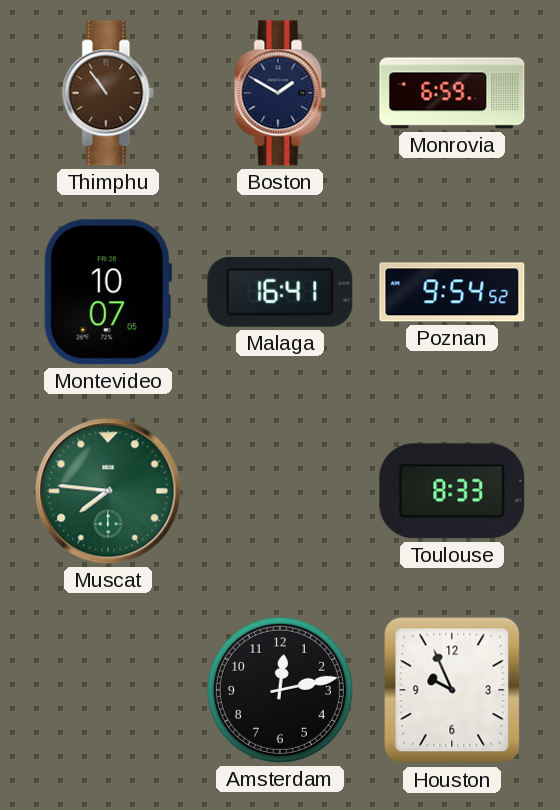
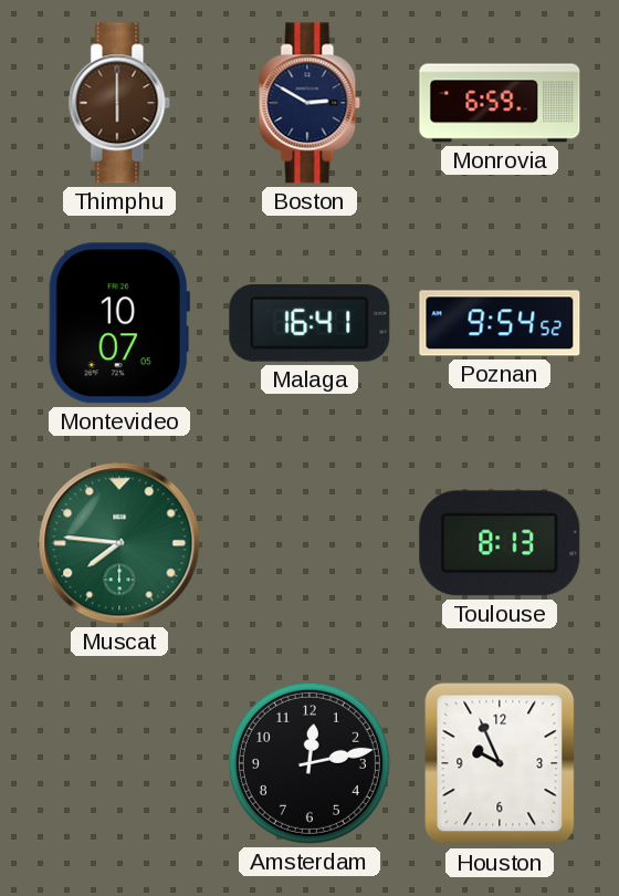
Thimphu: 10:54 -> 6:00 (119, 103)
Boston: 1:50 -> 2:50 (309, 103)
Toulouse: 8:33 -> 8:13 (500, 543)
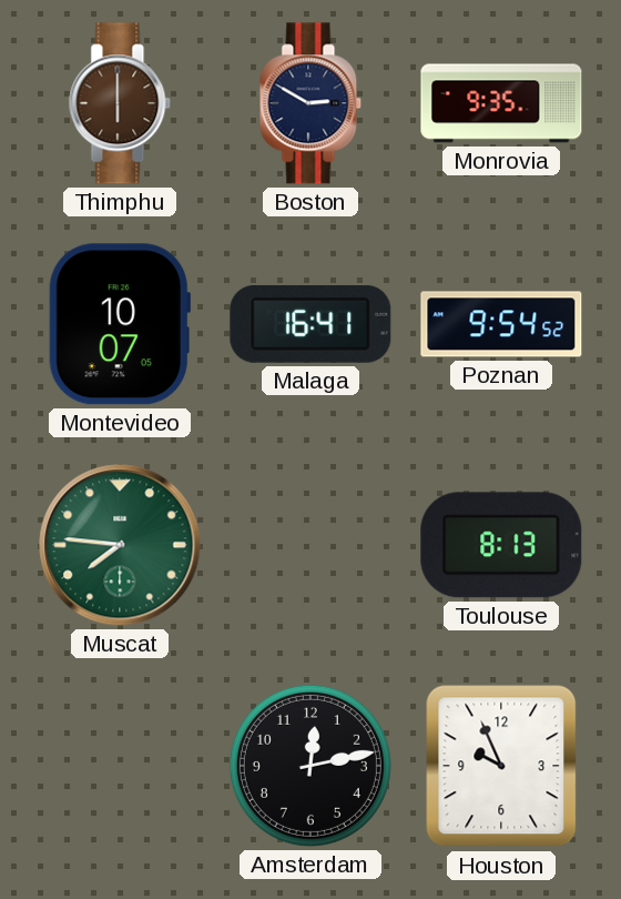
Monrovia: 6:59 -> 9:35 (501, 103)
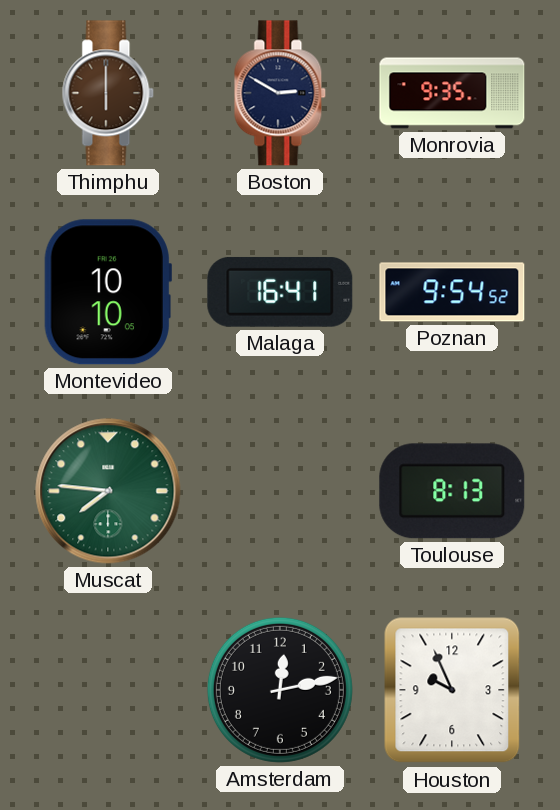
Montevideo: 10:07 -> 10:10 (108, 292)
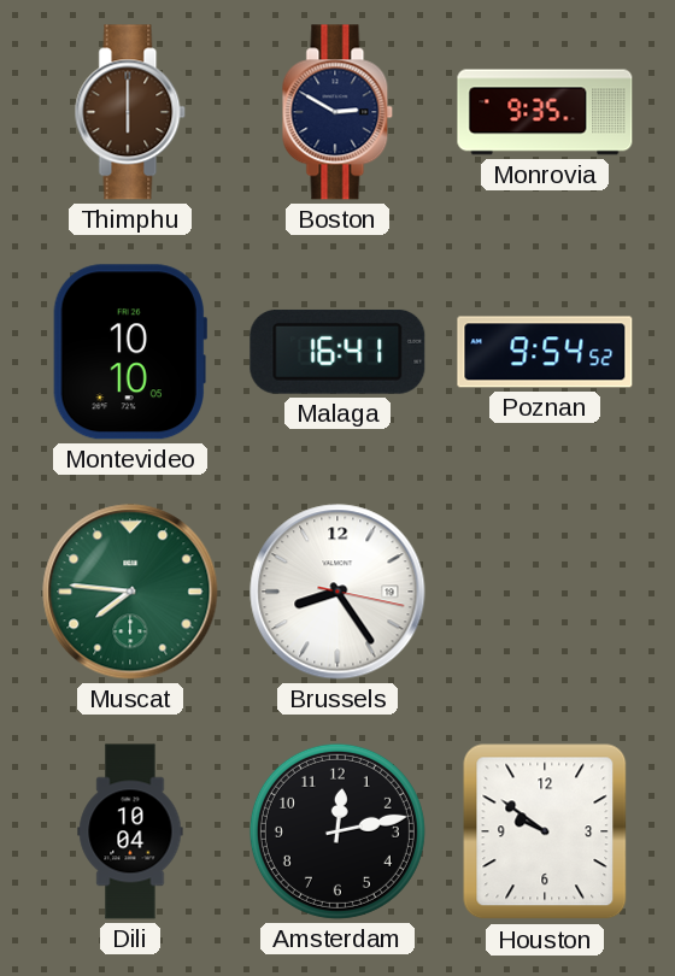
Brussels: none -> 8:24 (337, 592)
Toulouse: 8:13 -> none (452, 491)
Dili: none -> 10:04 (130, 831)
Houston: 9:56 -> 9:51 (545, 831)
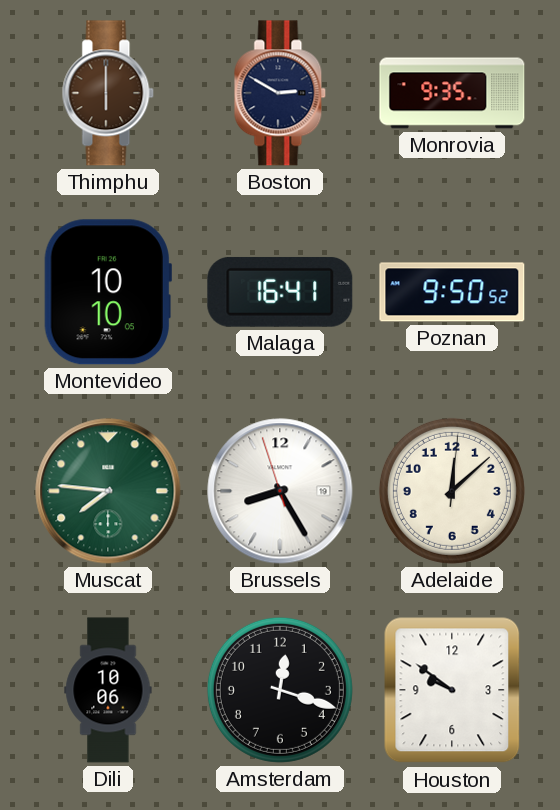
Poznan: 9:54 -> 9:50 (452, 292)
Brussels: 8:24:17 -> 8:24:57 (280, 491)
Adelaide: none -> 12:08 (452, 491)
Dili: 10:04 -> 10:06 (108, 690)
Amsterdam: 12:13 -> 12:18 (280, 690)
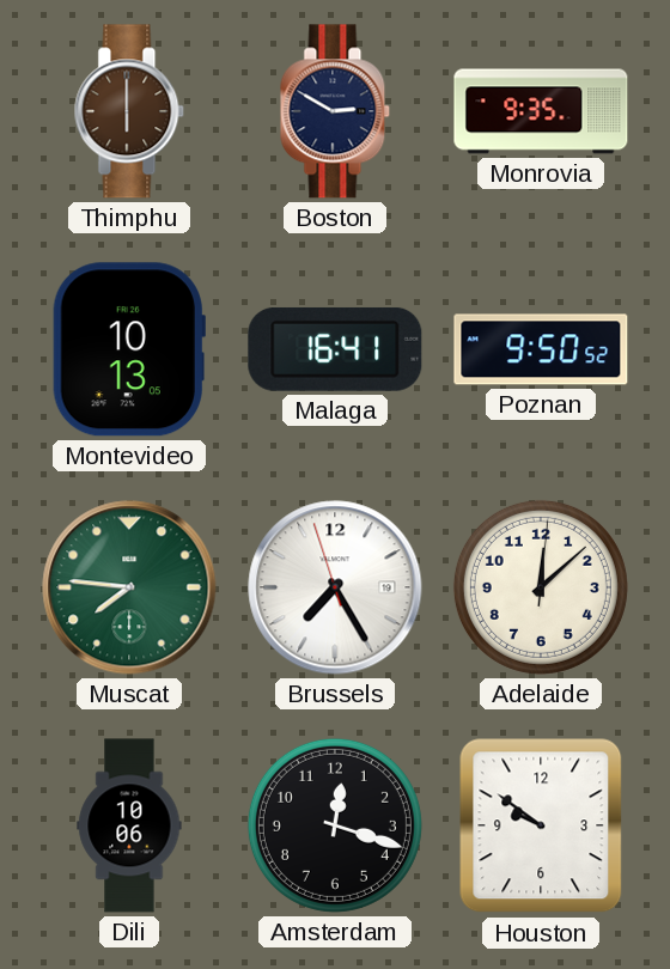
Montevideo: 10:10 -> 10:13 (129, 349)
Brussels: 8:24 -> 7:24 (335, 587)
